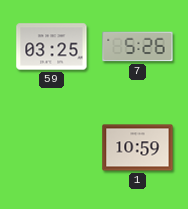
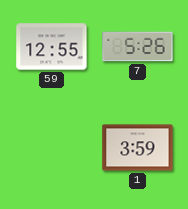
59: 03:25 -> 12:55 (52, 47)
1: 10:59 -> 3:59 (138, 148)
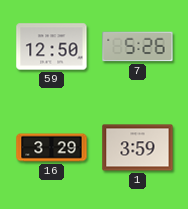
59: 12:55 -> 12:50 (52, 47)
16: none -> 3:29 (52, 148)
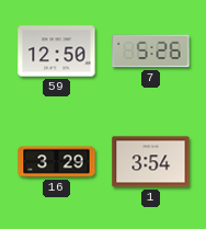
1: 3:59 -> 3:54 (151, 162)
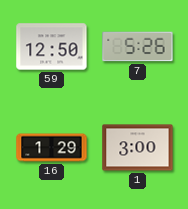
16: 3:29 -> 1:29 (52, 148)
1: 3:54 -> 3:00 (138, 148)
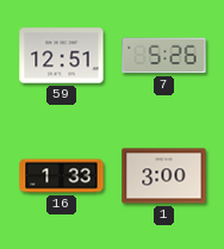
59: 12:50 -> 12:51 (62, 56)
16: 1:29 -> 1:33 (62, 176)
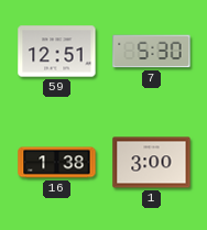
7: 5:26 -> 5:30 (152, 52)
16: 1:33 -> 1:38 (57, 163)
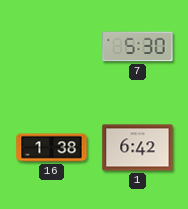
59: 12:51 -> none (57, 52)
1: 3:00 -> 6:42 (138, 148)
